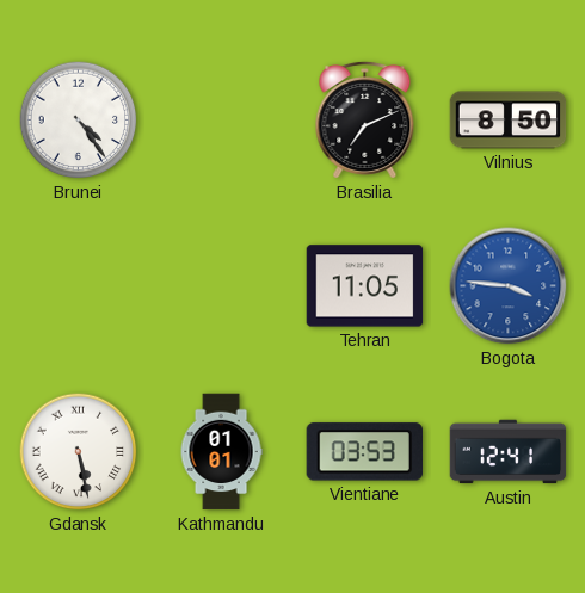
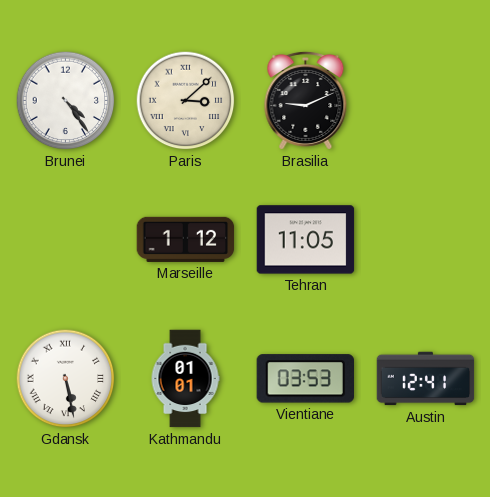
Paris: none -> 3:08 (186, 101)
Brasilia: 7:11 -> 9:11 (306, 100)
Vilnius: 8:50 -> none (509, 121)
Marseille: none -> 1:12 (186, 239)
Bogota: 3:46 -> none (509, 286)
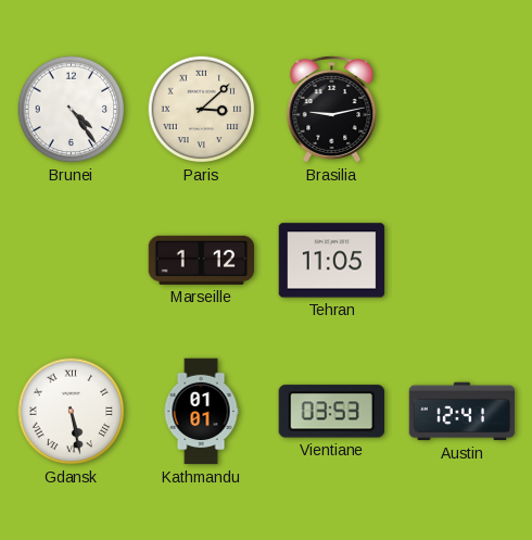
Brasilia: 9:11 -> 9:13 (332, 109)
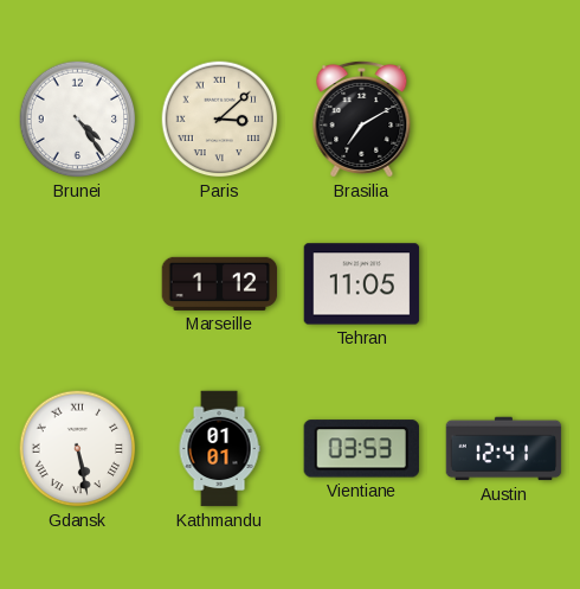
Brasilia: 9:13 -> 7:10 (362, 119)
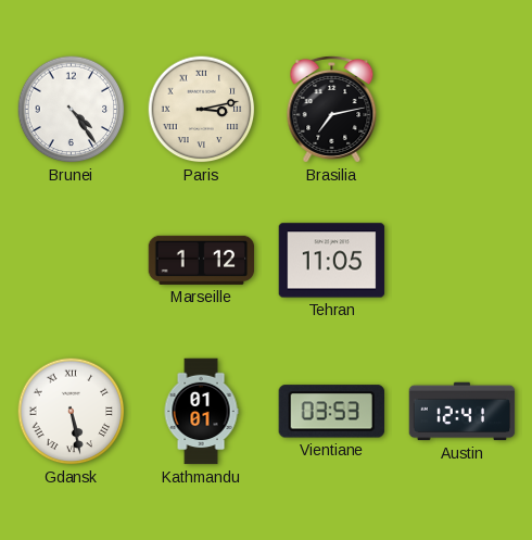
Paris: 3:08 -> 3:13 (202, 110)
Brasilia: 7:10 -> 7:13 (332, 109)
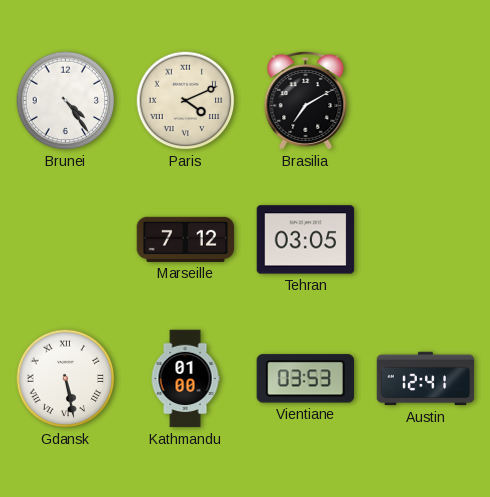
Paris: 3:13 -> 4:11 (186, 101)
Brasilia: 7:13 -> 7:10 (306, 100)
Marseille: 1:12 -> 7:12 (186, 239)
Tehran: 11:05 -> 03:05 (306, 240)
Kathmandu: 01:01 -> 01:00 (185, 379)
